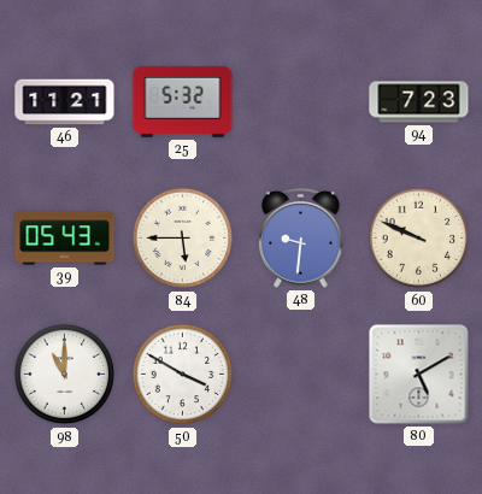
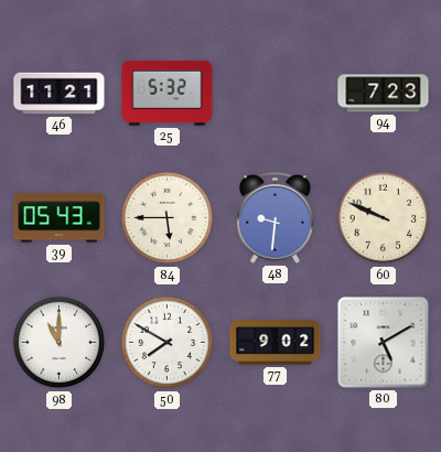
50: 3:50 -> 7:50 (168, 343)
77: none -> 9:02 (276, 343)
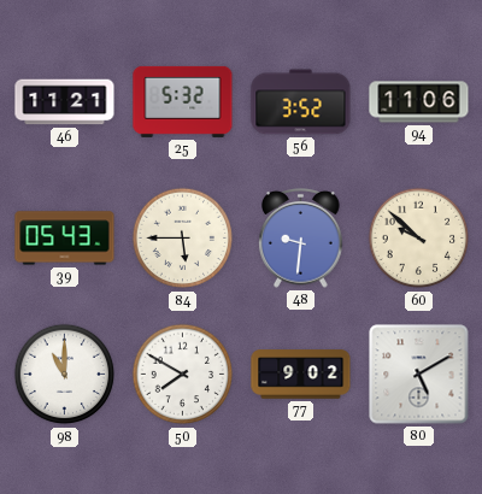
56: none -> 3:52 (301, 102)
94: 7:23 -> 11:06 (419, 102)
60: 9:49 -> 9:52 (419, 239)
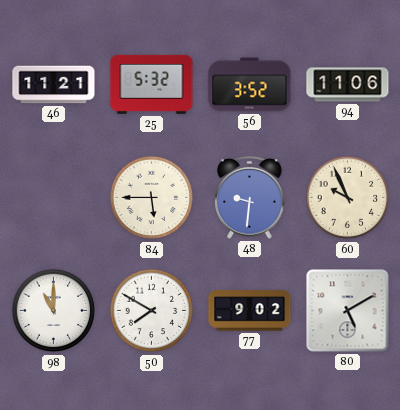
39: 05:43 -> none (65, 239)
60: 9:52 -> 9:56 (348, 198)
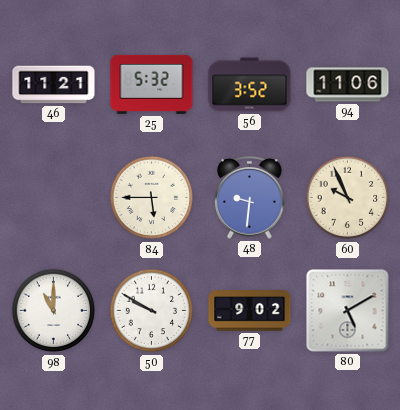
50: 7:50 -> 9:50 (152, 311)
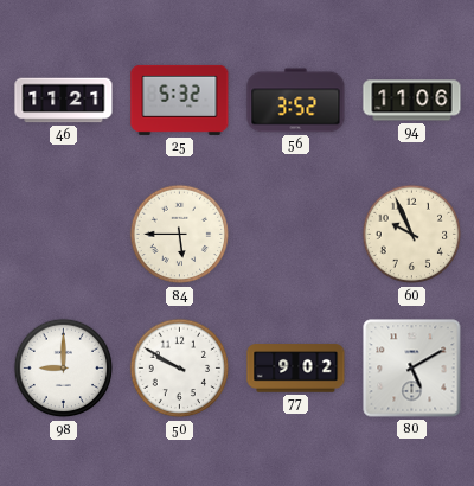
48: 9:31 -> none (250, 198)
98: 11:00 -> 9:00 (64, 369)
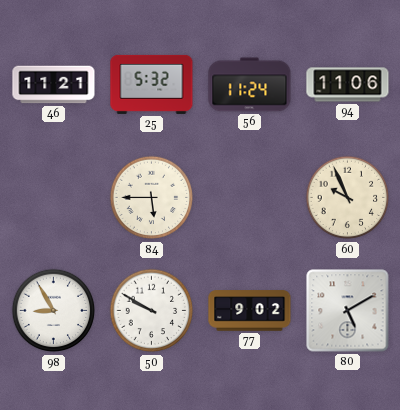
56: 3:52 -> 11:24 (250, 85)
98: 9:00 -> 8:55 (54, 311)
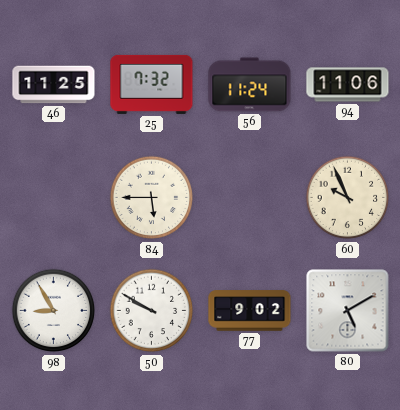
46: 11:21 -> 11:25 (54, 85)
25: 5:32 -> 7:32 (152, 84)
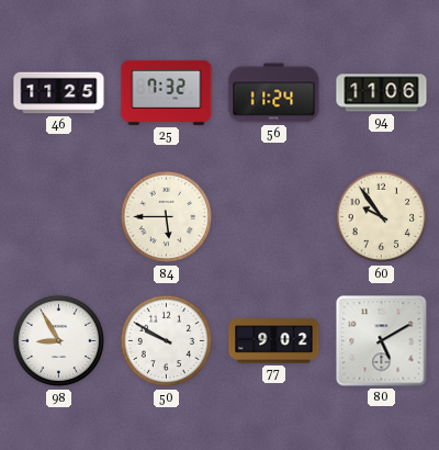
60: 9:56 -> 9:54 (382, 217)
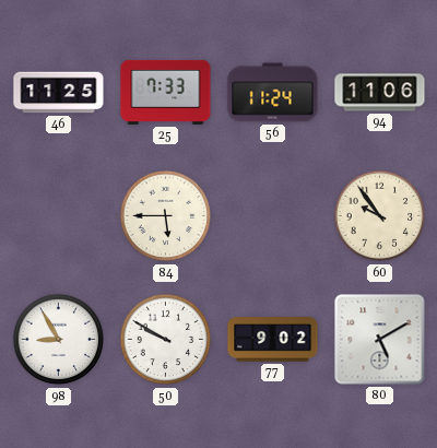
25: 7:32 -> 7:33 (166, 92)
